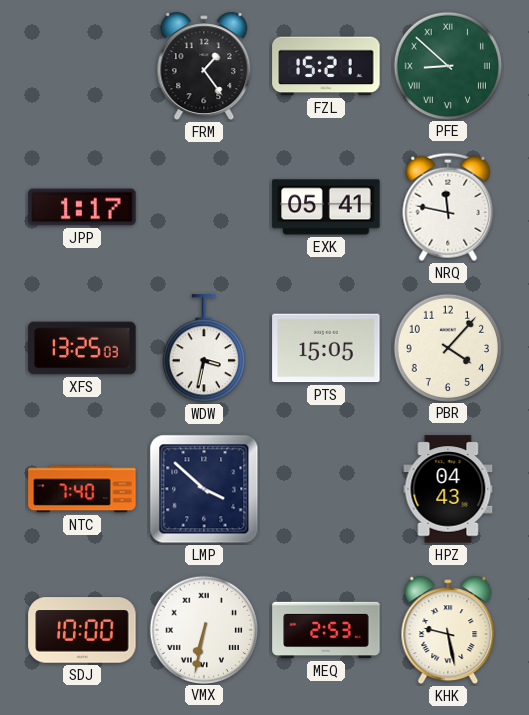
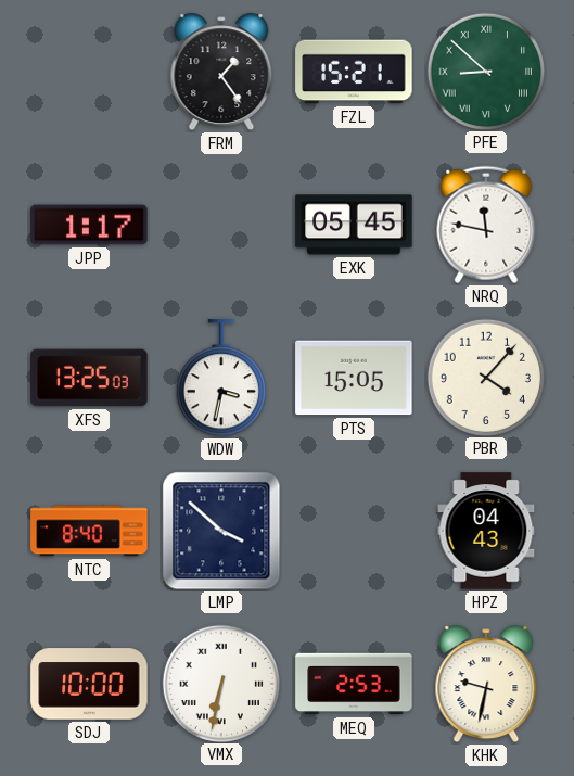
EXK: 05:41 -> 05:45 (354, 225)
NTC: 7:40 -> 8:40 (89, 531)
KHK: 9:28 -> 9:32 (486, 684)
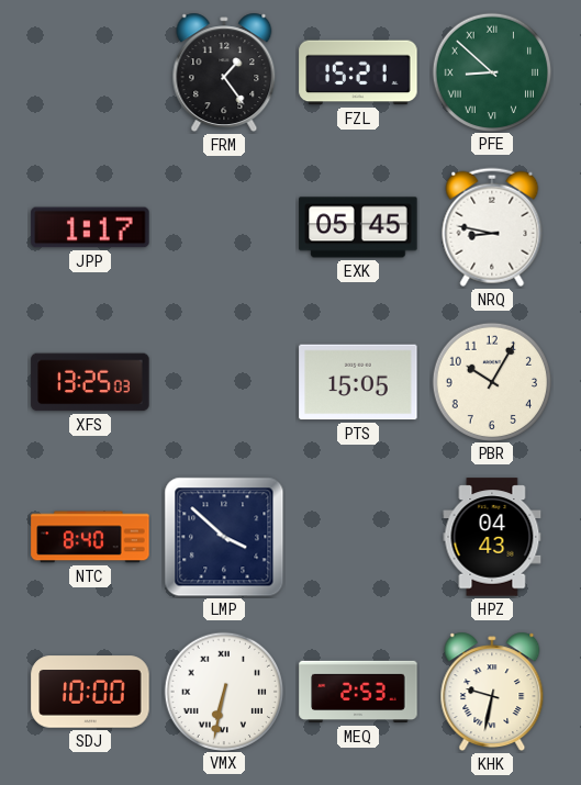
NRQ: 11:47 -> 8:47 (492, 227)
WDW: 3:32 -> none (221, 379)
PBR: 4:07 -> 10:05 (491, 381)
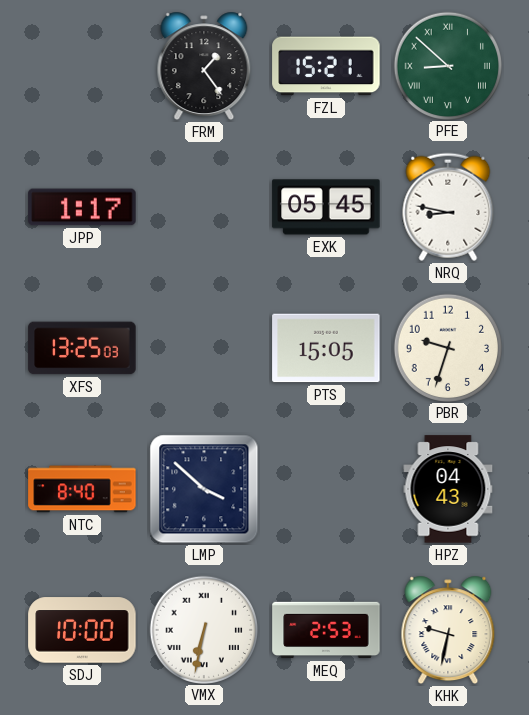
PBR: 10:05 -> 9:33 (447, 347)
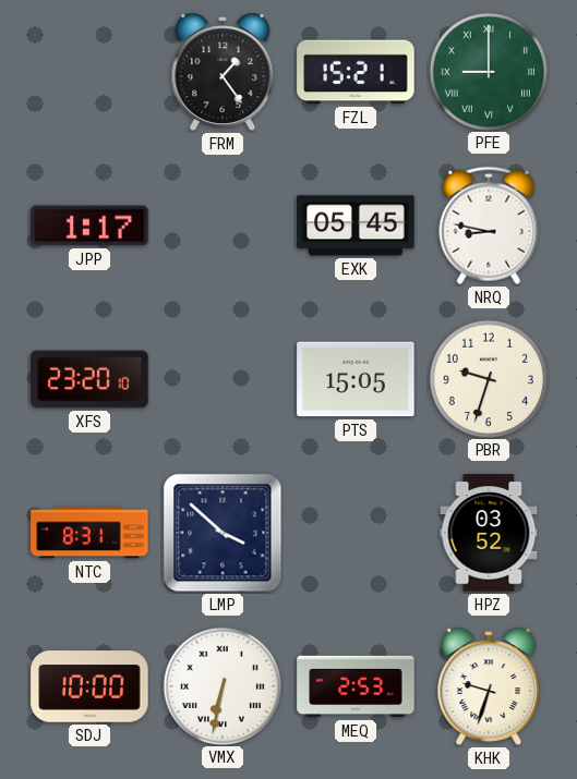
PFE: 8:52 -> 9:00 (488, 71)
XFS: 13:25 -> 23:20 (89, 379)
NTC: 8:40 -> 8:31 (89, 533)
HPZ: 04:43 -> 03:52 (489, 533)
KHK: 9:32 -> 9:33 (489, 686)
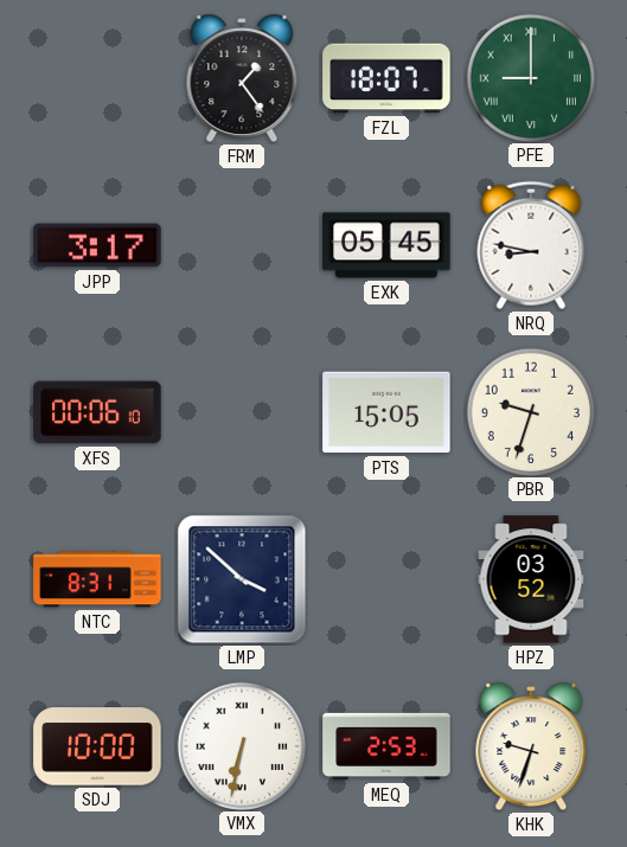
FZL: 15:21 -> 18:07 (386, 78)
JPP: 1:17 -> 3:17 (97, 245)
XFS: 23:20 -> 00:06 (97, 412)
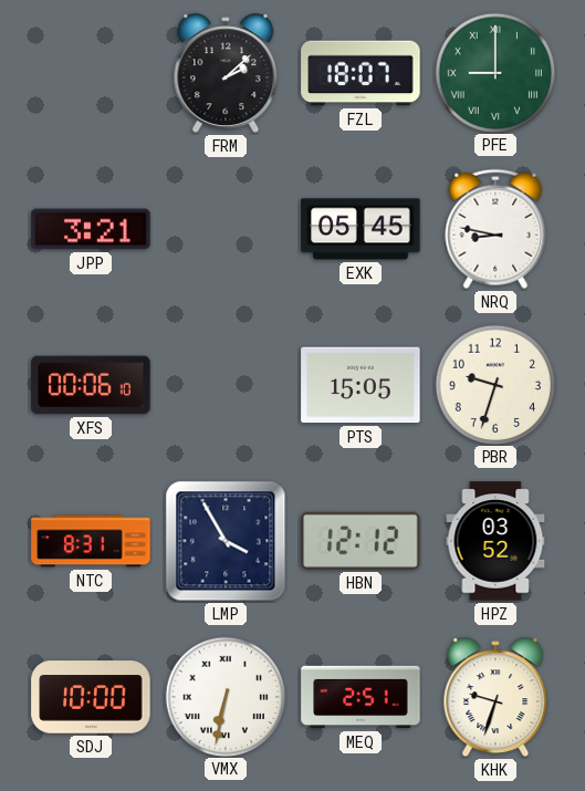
FRM: 1:24 -> 2:08 (226, 73)
JPP: 3:17 -> 3:21 (91, 229)
LMP: 3:52 -> 3:55 (226, 541)
HBN: none -> 12:12 (361, 541)
MEQ: 2:53 -> 2:51 (361, 697)
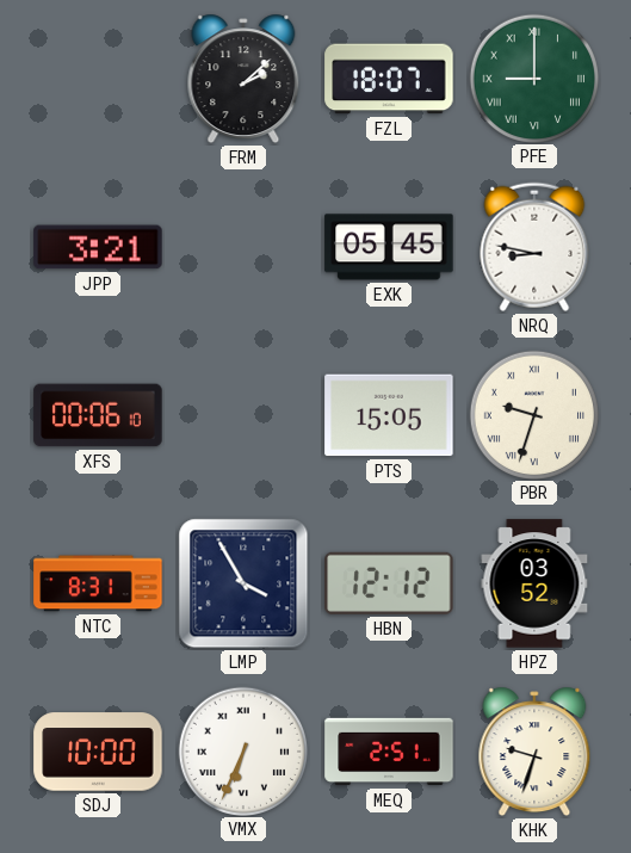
PBR numerals: Arabic -> Roman (533, 414)
VMX: 6:32 -> 6:34 (242, 750)
